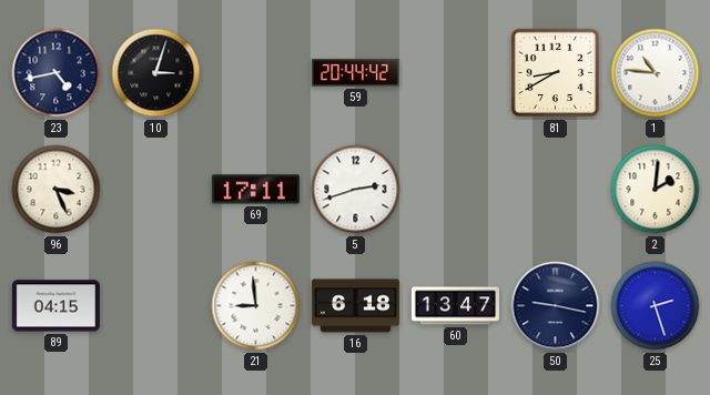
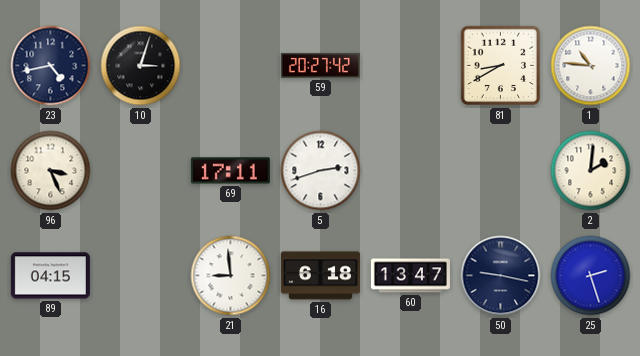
59: 20:44 -> 20:27 (320, 65)
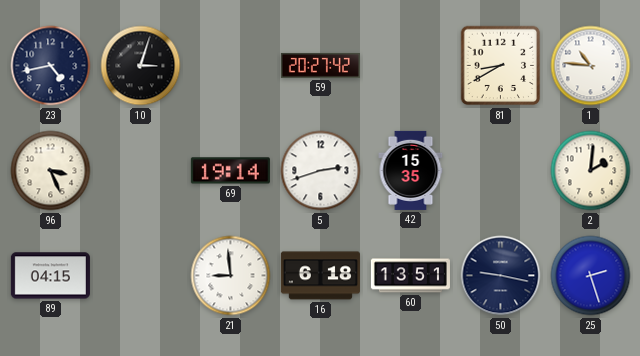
69: 17:11 -> 19:14 (230, 171)
42: none -> 15:35 (411, 170)
60: 13:47 -> 13:51 (410, 276)
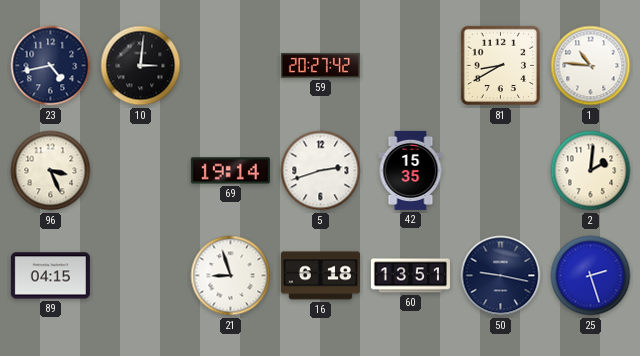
10: 3:03 -> 3:01 (141, 66)
21: 8:59 -> 8:57 (231, 276)
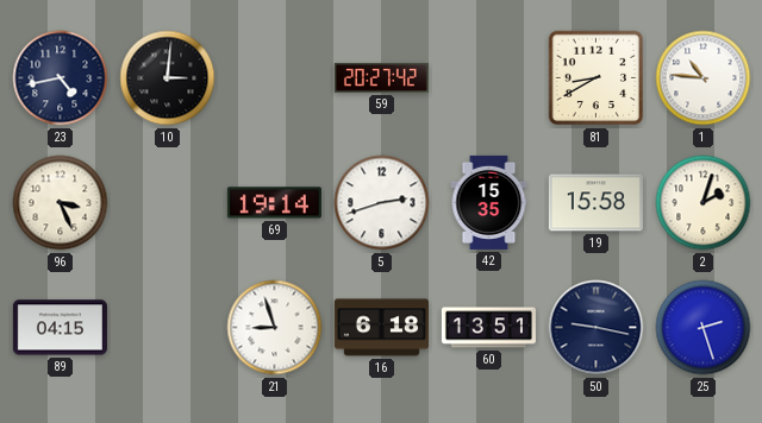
19: none -> 15:58 (595, 203)
2: 2:01 -> 2:03 (704, 203)
